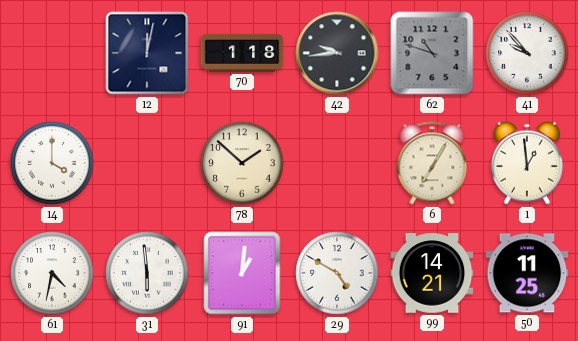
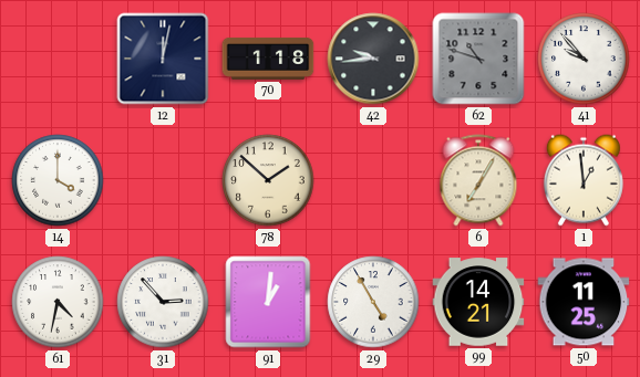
31: 5:59 -> 2:53 (163, 302)
29: 4:50 -> 4:55 (373, 302)
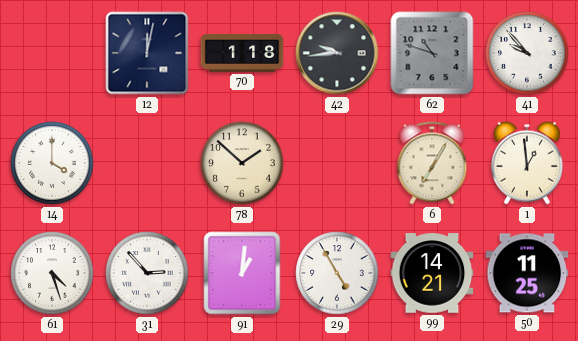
61: 4:32 -> 4:27 (52, 273)
